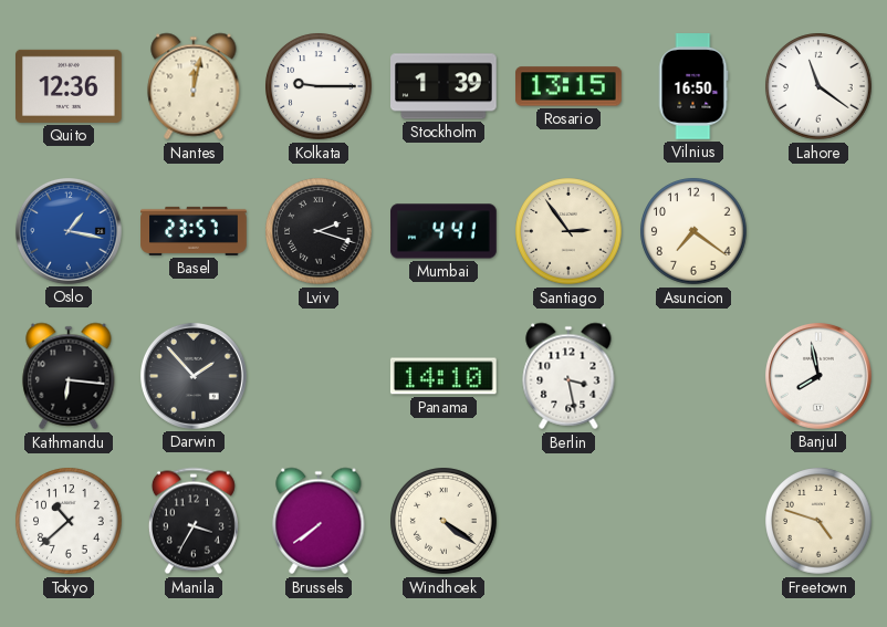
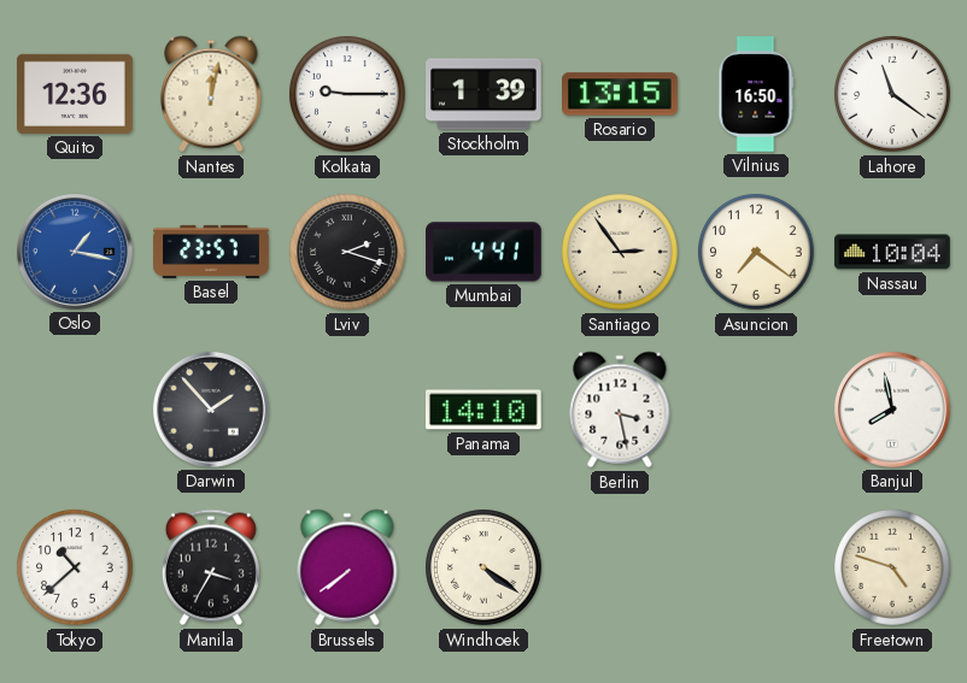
Nassau: none -> 10:04 (892, 252)
Kathmandu: 6:16 -> none (69, 376)
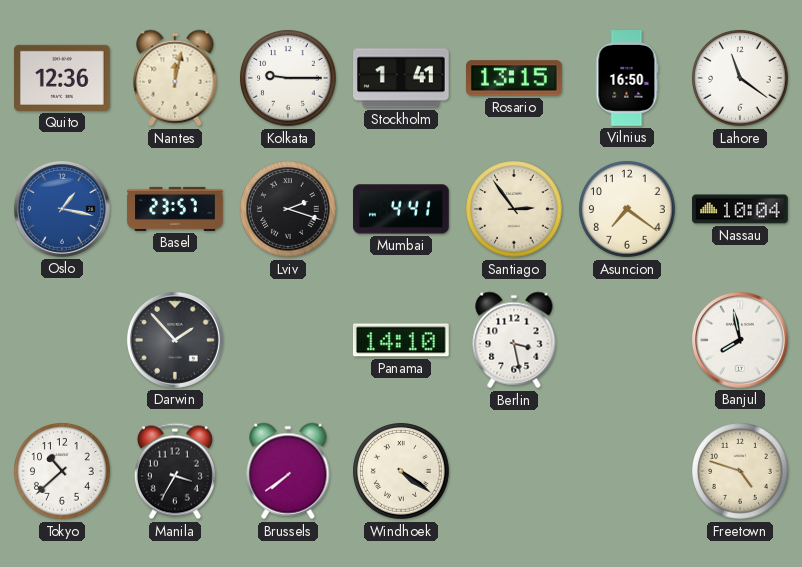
Stockholm: 1:39 -> 1:41 (402, 78)
